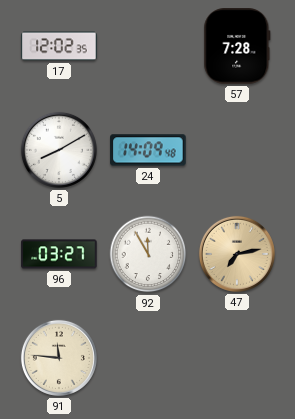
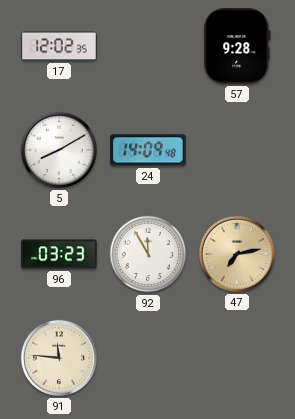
57: 7:28 -> 9:28 (237, 46)
96: 03:27 -> 03:23 (59, 254)
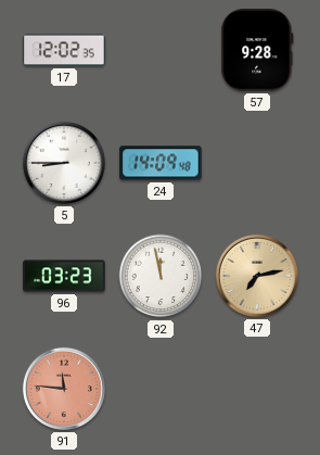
5: 8:10 -> 8:45 (64, 163)
92: 11:55 -> 11:58 (161, 276)
91 dial: cream -> salmon (64, 389)
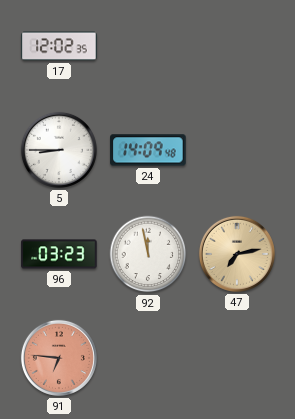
57: 9:28 -> none (257, 50)
91: 11:46 -> 6:46 (59, 358)
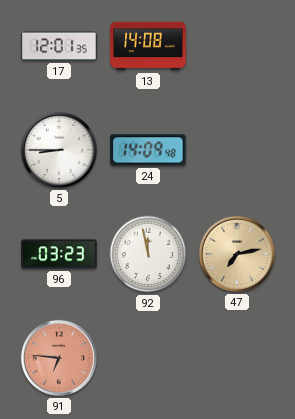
17: 12:02 -> 12:01 (59, 46)
13: none -> 14:08 (148, 46)
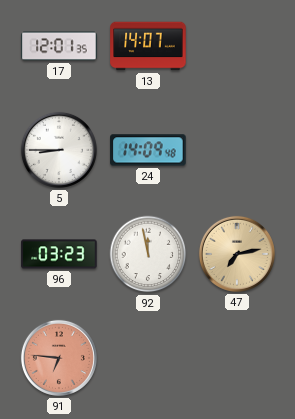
13: 14:08 -> 14:07 (148, 46)
